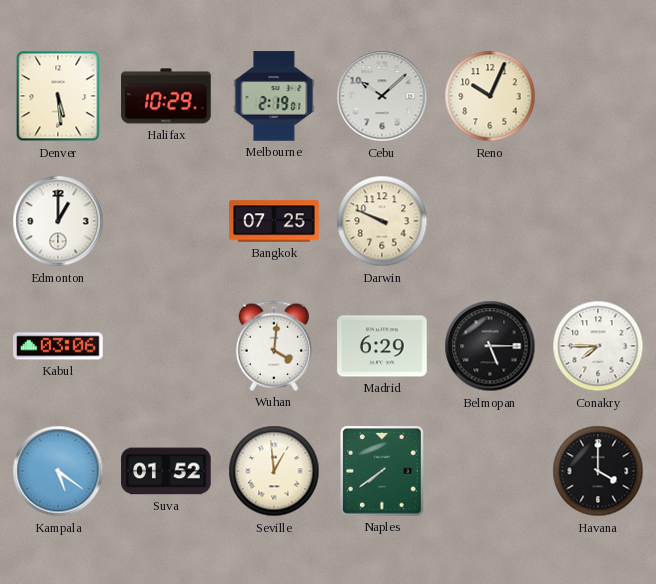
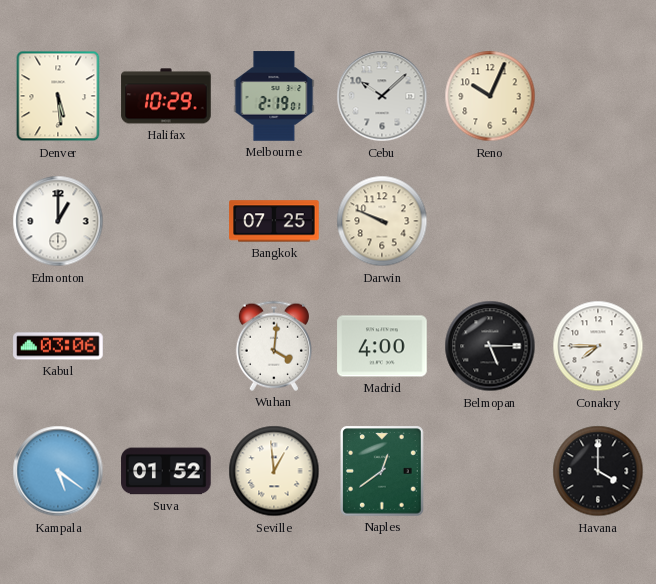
Madrid: 6:29 -> 4:00 (382, 346)
Naples: 7:39 -> 12:39 (382, 471)
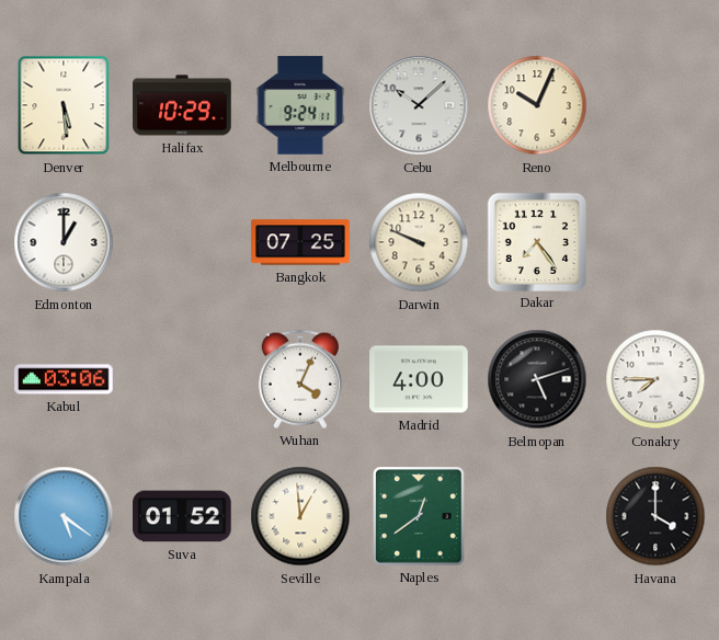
Melbourne: 2:19 -> 9:24 (300, 105)
Dakar: none -> 7:24 (536, 241)
Wuhan: 4:01 -> 4:04 (300, 379)
Belmopan: 5:15 -> 5:12 (537, 379)
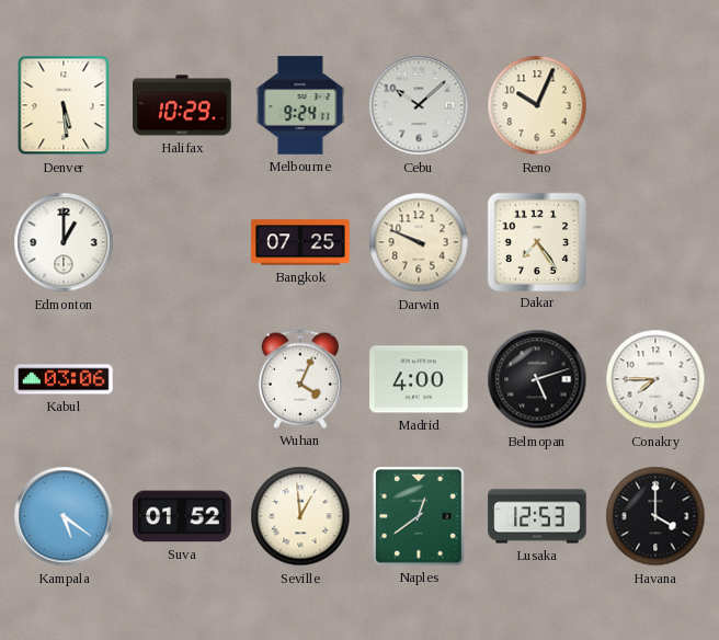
Lusaka: none -> 12:53 (537, 516)
